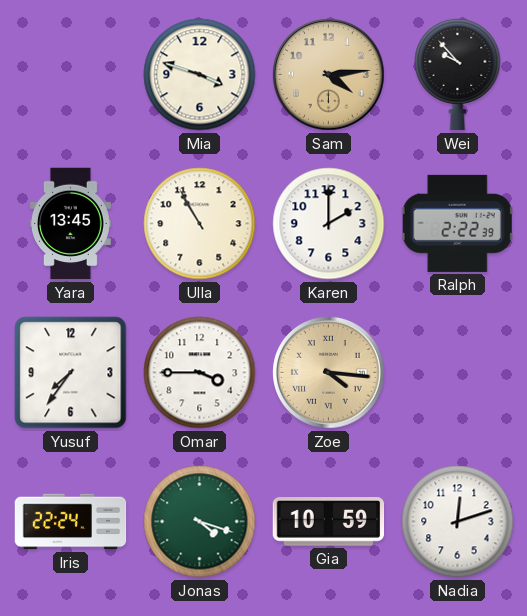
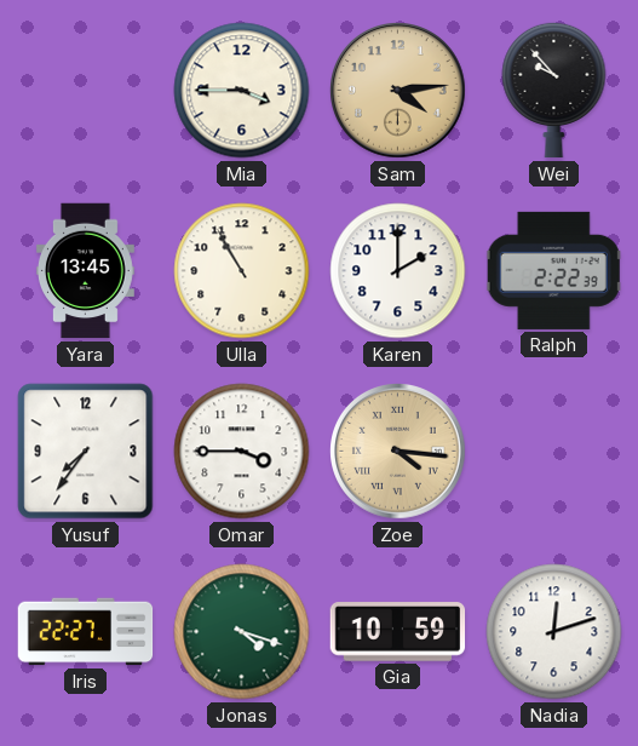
Mia: 3:48 -> 3:45 (242, 91)
Iris: 22:24 -> 22:27 (86, 632)
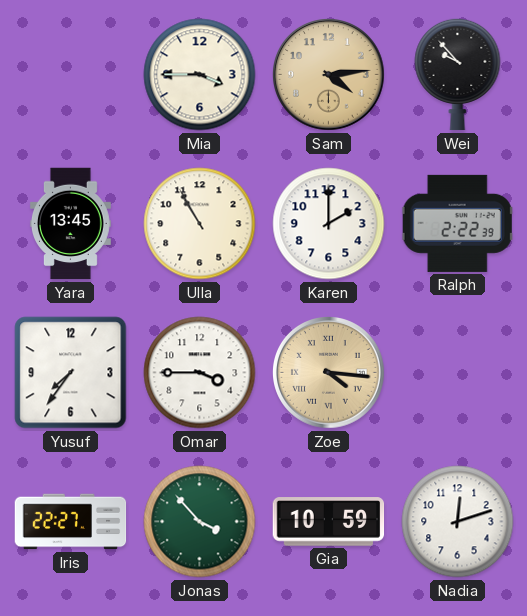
Jonas: 4:18 -> 3:53 (200, 522)
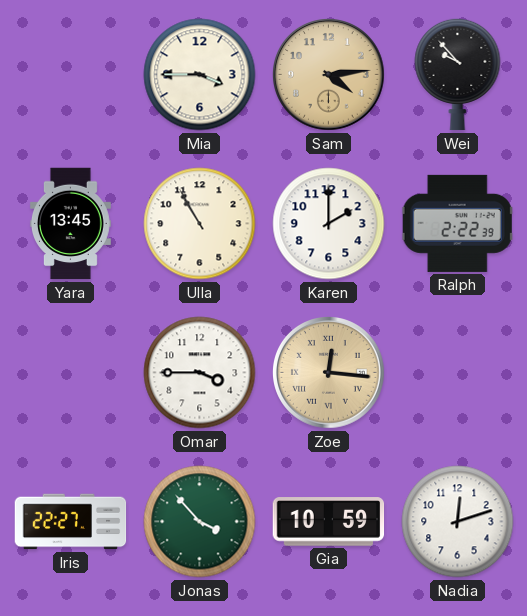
Yusuf: 7:36 -> none (71, 373)
Zoe: 4:16 -> 12:16 (329, 373)
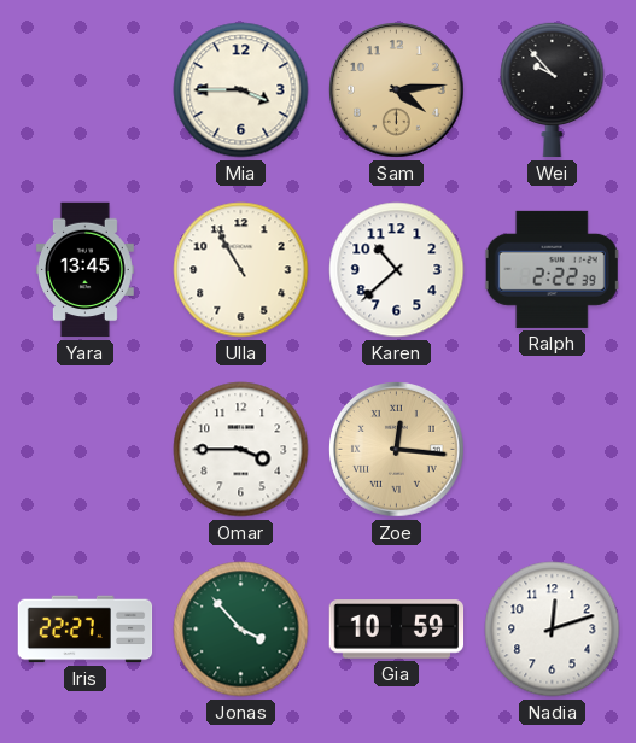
Karen: 2:00 -> 10:38 (397, 270)
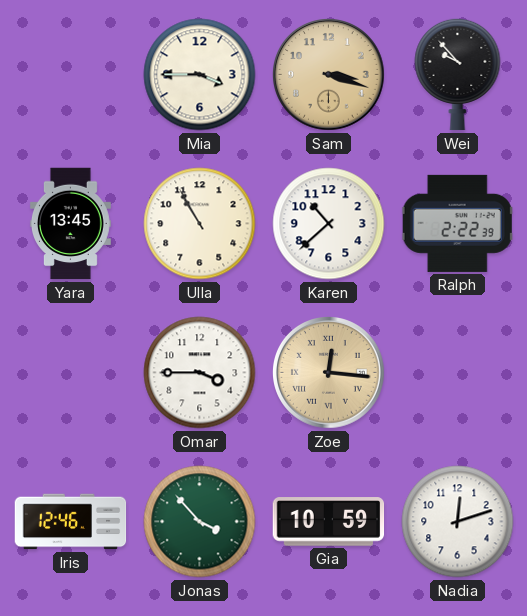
Sam: 4:14 -> 3:18 (329, 75)
Iris: 22:27 -> 12:46 (71, 522)
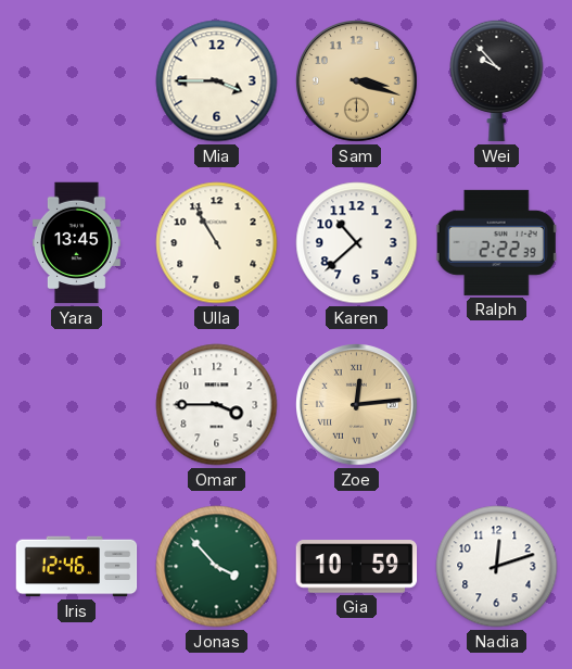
Zoe: 12:16 -> 12:14 (357, 405)
